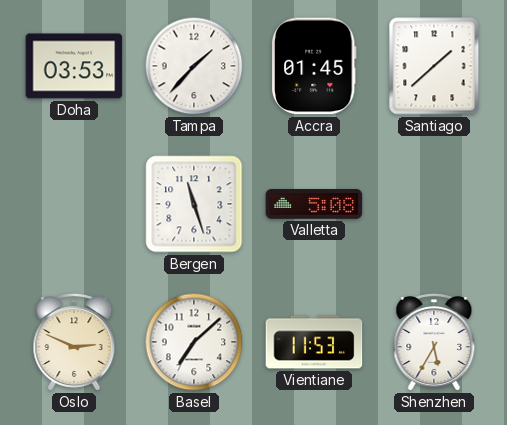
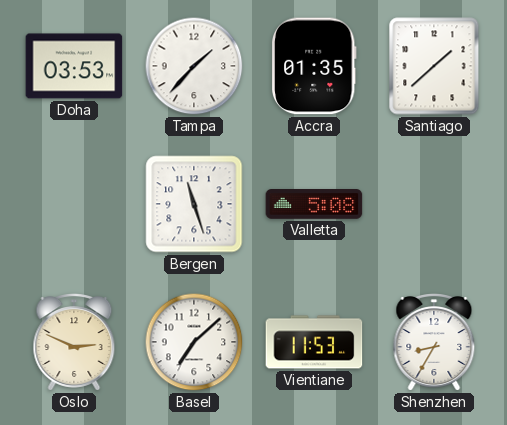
Accra: 01:45 -> 01:35 (314, 66)
Shenzhen: 5:35 -> 8:35 (434, 342)
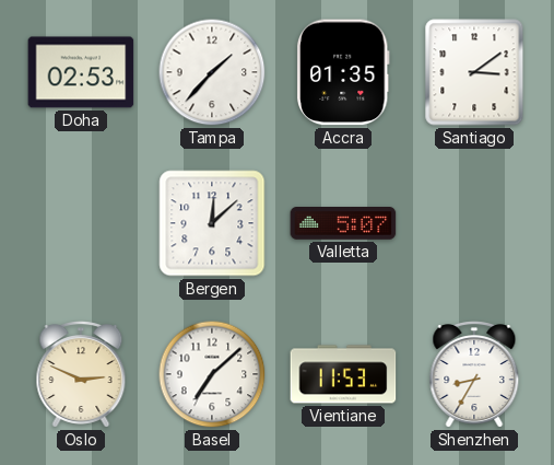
Doha: 03:53 -> 02:53 (81, 72)
Santiago: 1:38 -> 3:09 (474, 72)
Bergen: 11:27 -> 12:08 (212, 223)
Valletta: 5:08 -> 5:07 (343, 223)
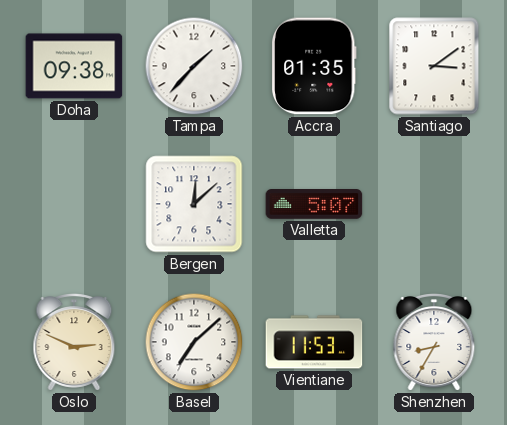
Doha: 02:53 -> 09:38 (74, 66)
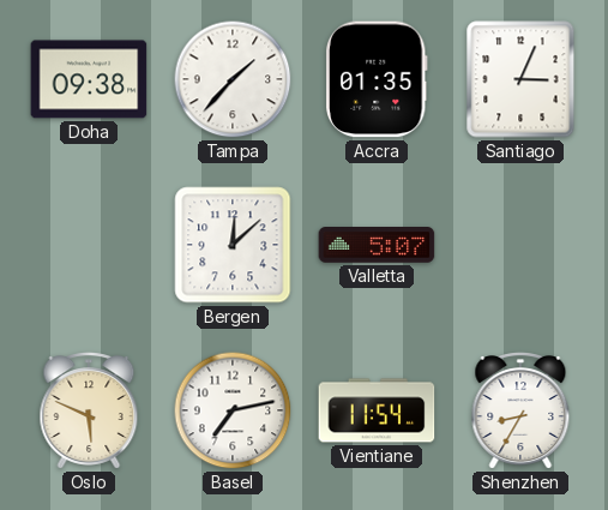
Santiago: 3:09 -> 3:04 (520, 79)
Oslo: 2:49 -> 5:49 (89, 410)
Basel: 7:08 -> 7:13 (233, 410)
Vientiane: 11:53 -> 11:54 (377, 410)
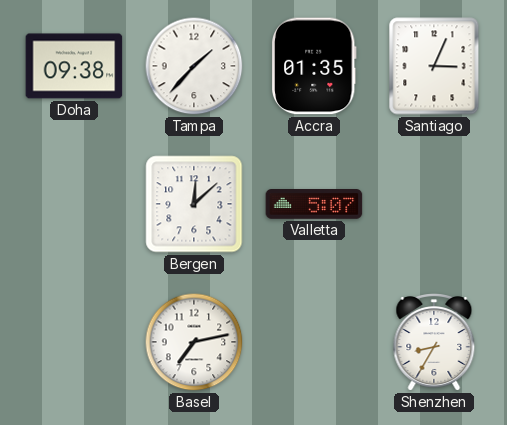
Oslo: 5:49 -> none (89, 410)
Vientiane: 11:54 -> none (377, 410)
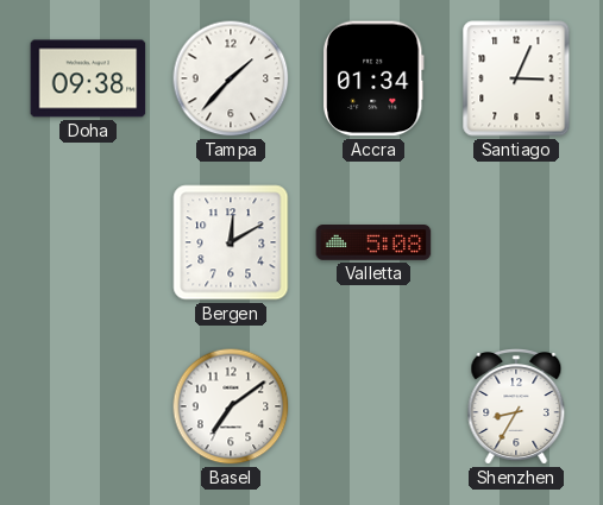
Accra: 01:35 -> 01:34 (373, 78)
Bergen: 12:08 -> 12:10 (231, 242)
Valletta: 5:07 -> 5:08 (373, 242)
Basel: 7:13 -> 7:09 (231, 406)
